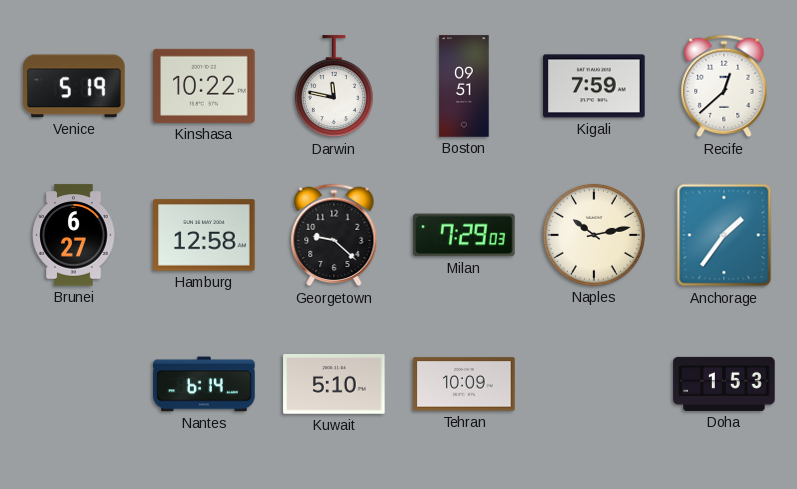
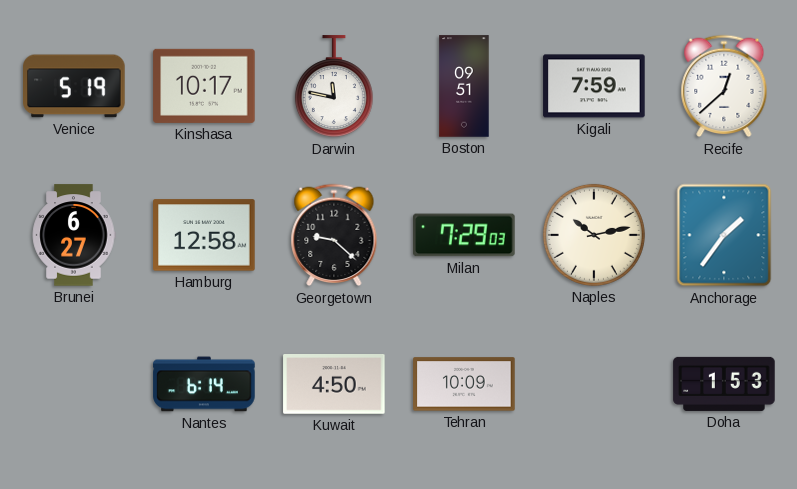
Kinshasa: 10:22 -> 10:17 (204, 86)
Kuwait: 5:10 -> 4:50 (334, 385)
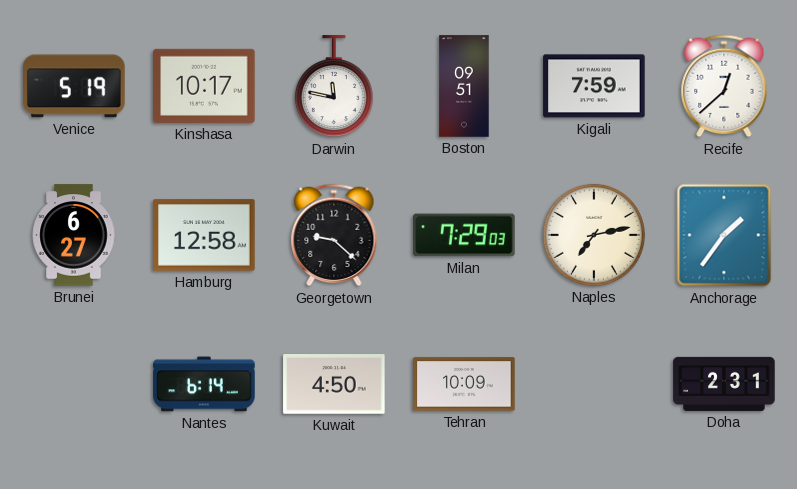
Naples: 10:13 -> 7:13 (594, 235)
Doha: 1:53 -> 2:31 (724, 384)
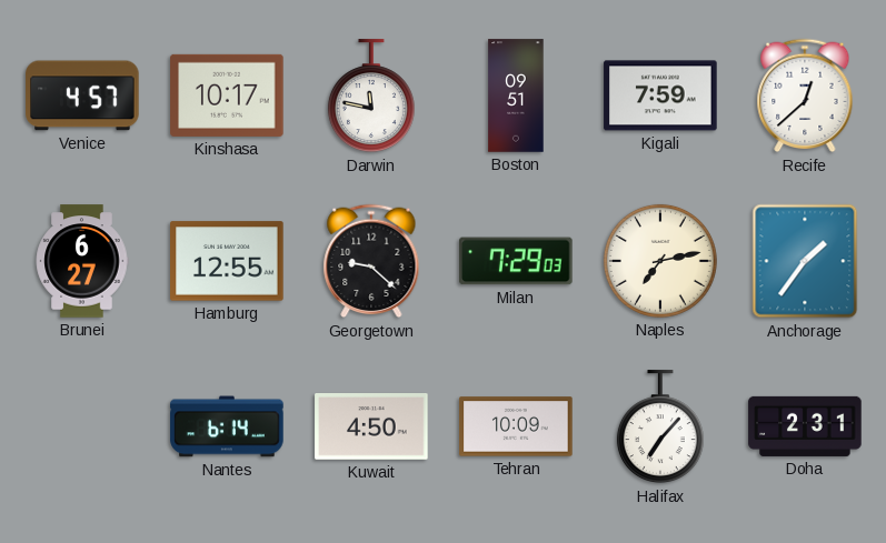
Venice: 5:19 -> 4:57 (82, 95)
Hamburg: 12:58 -> 12:55 (227, 261)
Halifax: none -> 7:07 (660, 428)
